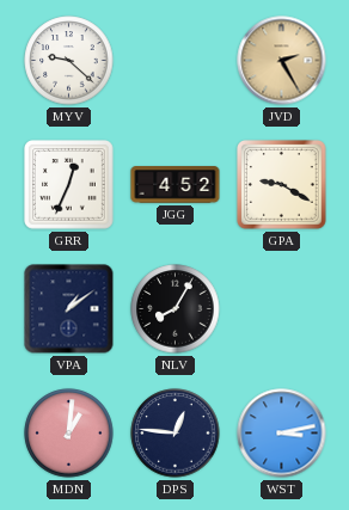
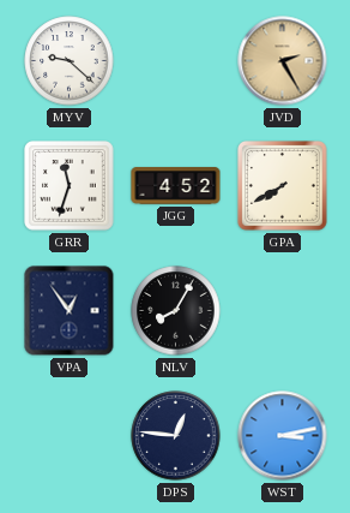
GRR: 12:34 -> 11:33 (70, 186)
GPA: 9:20 -> 7:40 (283, 186)
VPA: 1:09 -> 12:54 (70, 311)
MDN: 1:01 -> none (69, 434)
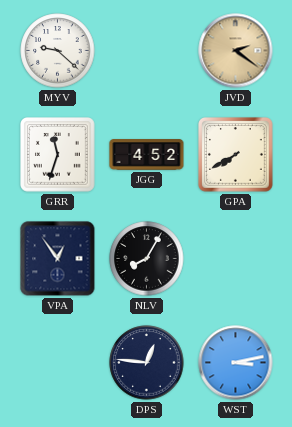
JVD: 2:25 -> 2:21 (236, 51)
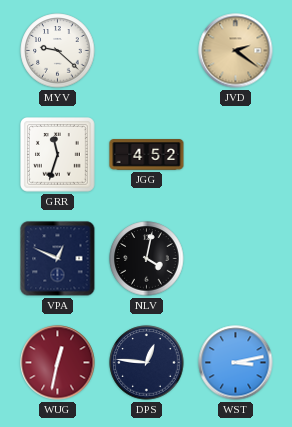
GPA: 7:40 -> none (236, 155)
VPA: 12:54 -> 12:49 (58, 259)
NLV: 8:05 -> 4:02 (147, 259)
WUG: none -> 12:32 (58, 363)
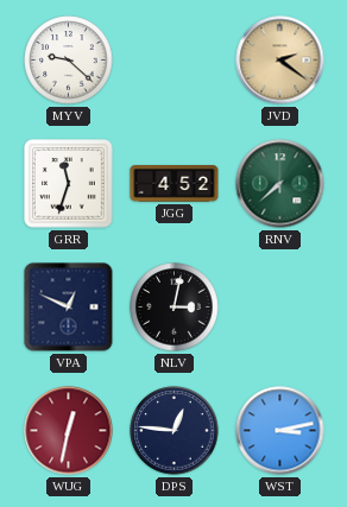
RNV: none -> 7:38 (280, 184)
NLV: 4:02 -> 3:02 (175, 308)
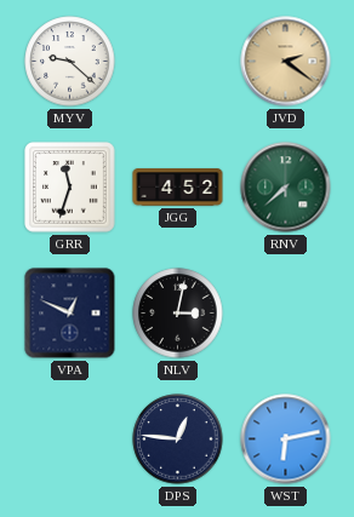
WUG: 12:32 -> none (69, 431)
WST: 3:13 -> 6:13 (286, 440)
